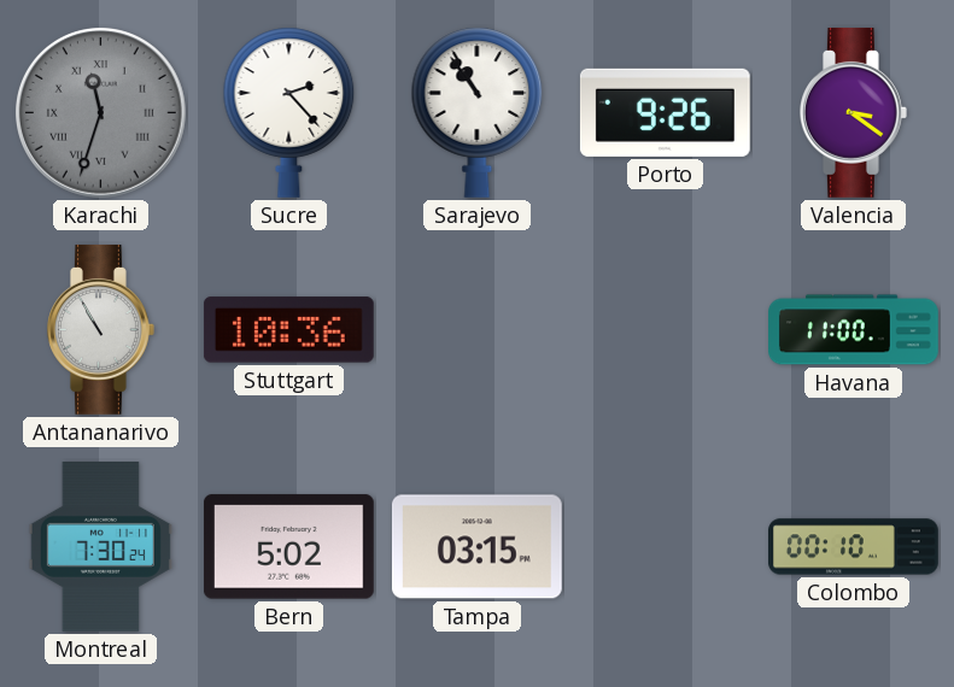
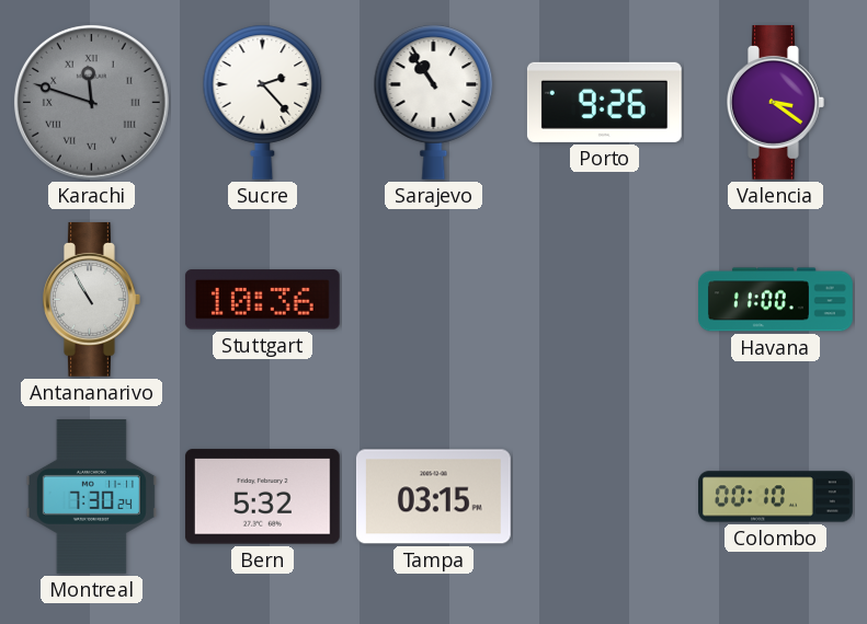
Karachi: 11:33 -> 11:48 (92, 103)
Bern: 5:02 -> 5:32 (262, 497)
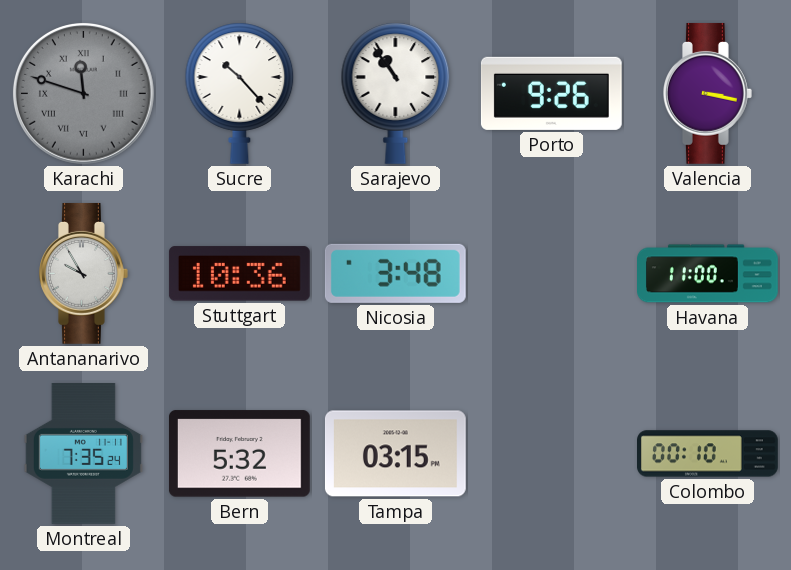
Sucre: 2:23 -> 10:23 (240, 93)
Valencia: 3:21 -> 3:17 (708, 93)
Antananarivo: 10:55 -> 9:55 (84, 273)
Nicosia: none -> 3:48 (395, 273)
Montreal: 7:30 -> 7:35 (83, 454)
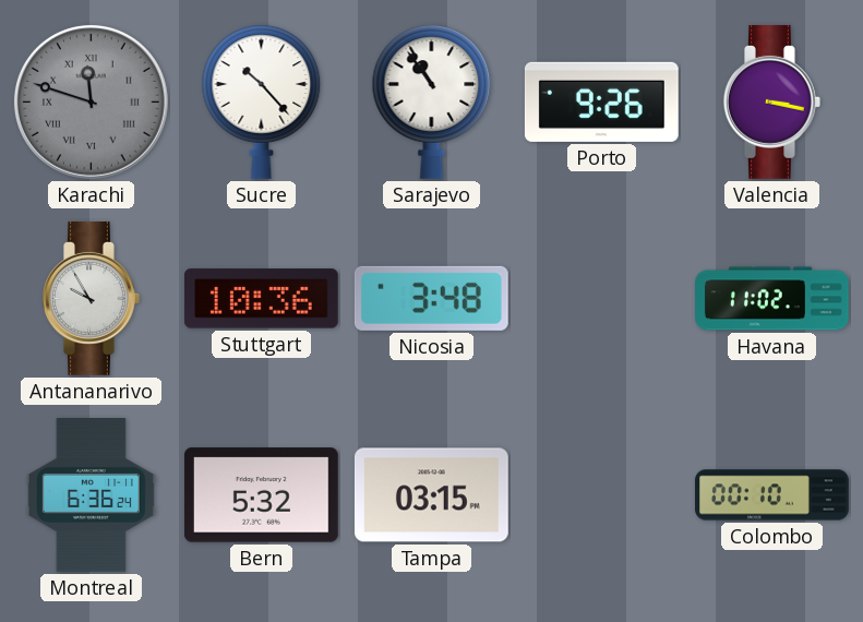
Havana: 11:00 -> 11:02 (772, 299)
Montreal: 7:35 -> 6:36 (91, 495)
